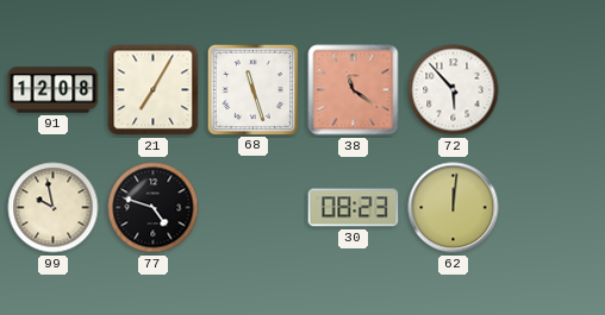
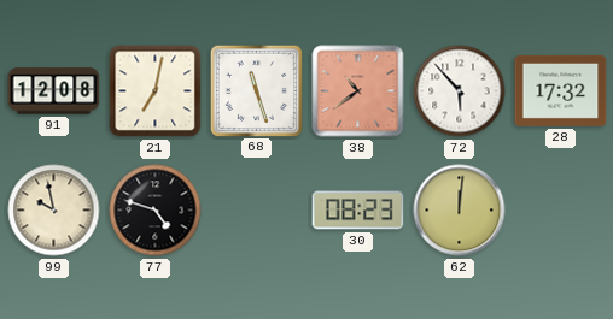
21: 7:05 -> 7:02 (156, 91)
38: 11:21 -> 10:39 (358, 91)
28: none -> 17:32 (561, 90)
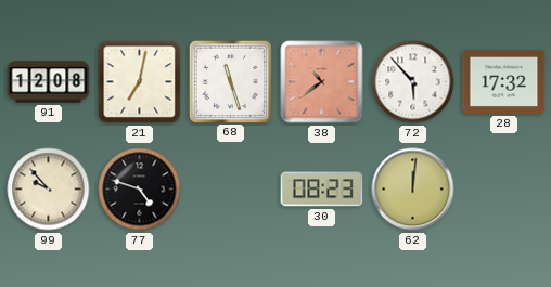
99: 9:58 -> 9:53 (49, 190)
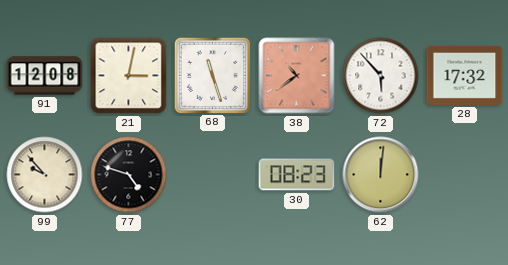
21: 7:02 -> 3:02 (129, 76)
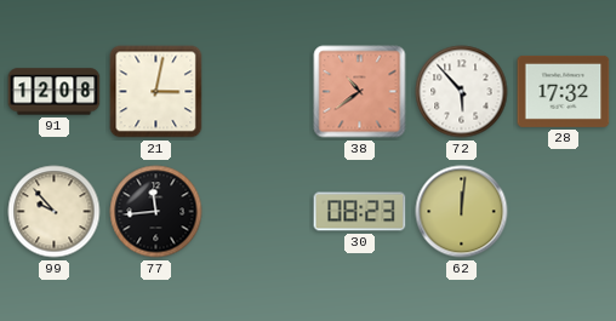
68: 11:27 -> none (212, 75)
77: 4:48 -> 11:44 (156, 212)
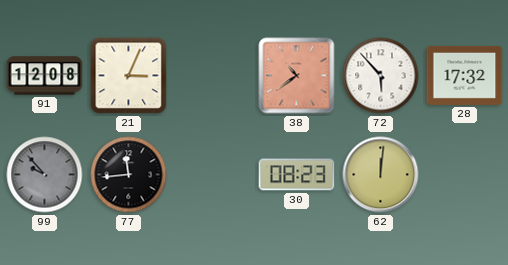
21: 3:02 -> 3:04 (129, 76)
99 dial: cream -> grey (45, 175)
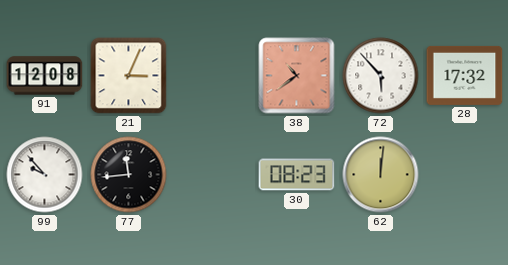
99 dial: grey -> white (45, 175)
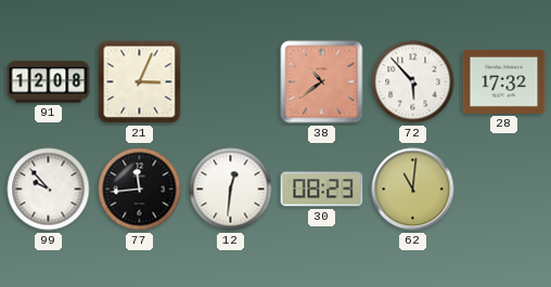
12: none -> 12:31 (231, 190)
62: 12:01 -> 11:01 (413, 190)
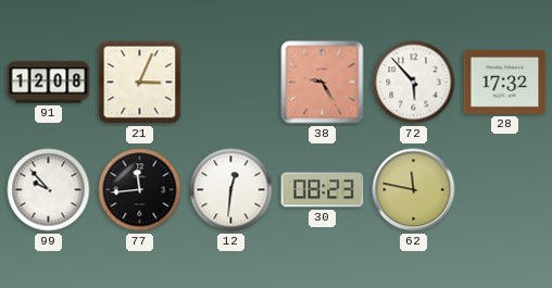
38: 10:39 -> 9:25 (323, 83)
62: 11:01 -> 11:47 (414, 190)
